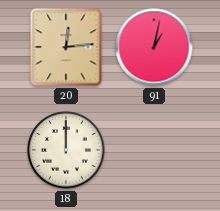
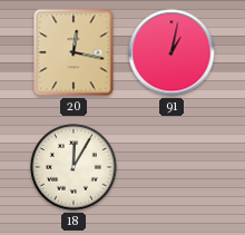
20: 12:14 -> 12:17 (73, 52)
18: 12:00 -> 12:05 (73, 167)
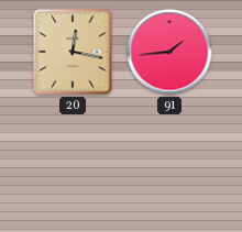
91: 1:02 -> 1:44 (169, 52)
18: 12:05 -> none (73, 167)
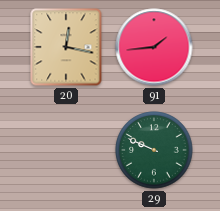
29: none -> 9:49 (154, 150)
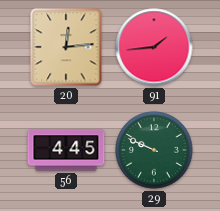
20: 12:17 -> 12:14 (66, 47)
56: none -> 4:45 (66, 150)
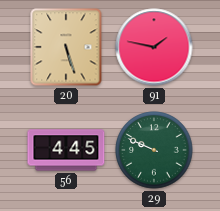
20: 12:14 -> 5:27 (66, 47)
91: 1:44 -> 1:47 (154, 47)
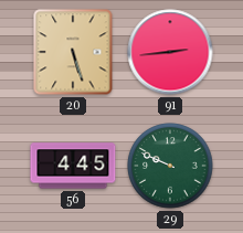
91: 1:47 -> 2:44 (170, 52)
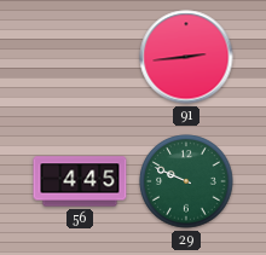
20: 5:27 -> none (73, 52)
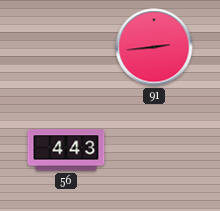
56: 4:45 -> 4:43 (66, 150)
29: 9:49 -> none (186, 181)
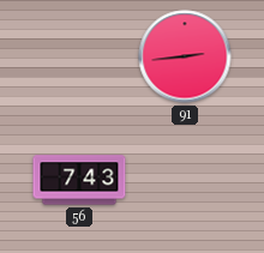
56: 4:43 -> 7:43 (79, 180)
